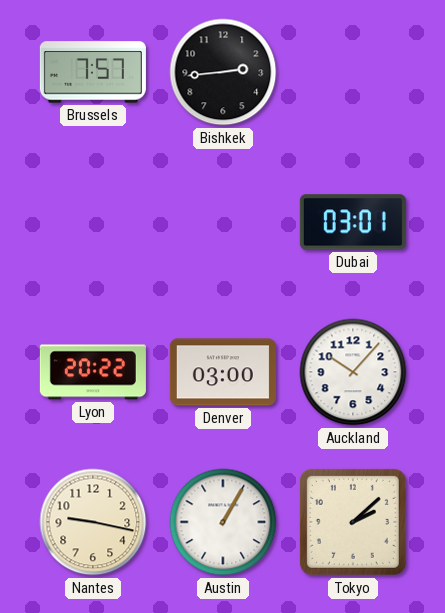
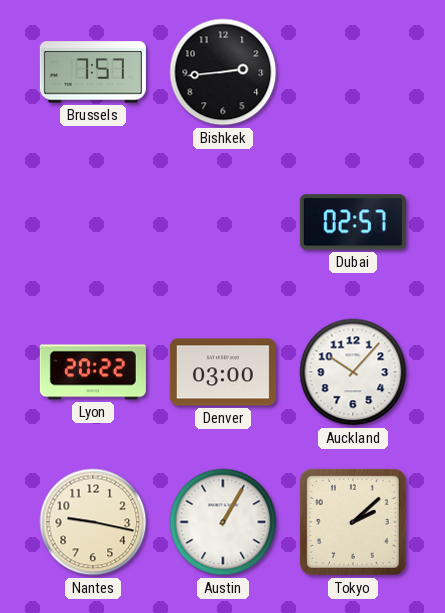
Dubai: 03:01 -> 02:57 (353, 222)
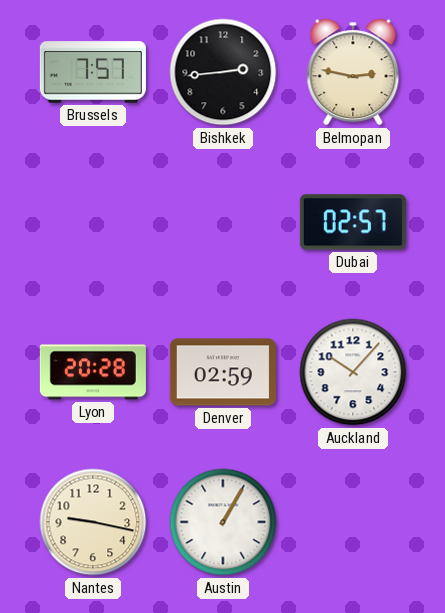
Belmopan: none -> 2:47 (353, 72)
Lyon: 20:22 -> 20:28 (93, 372)
Denver: 03:00 -> 02:59 (223, 372)
Tokyo: 2:08 -> none (353, 522)
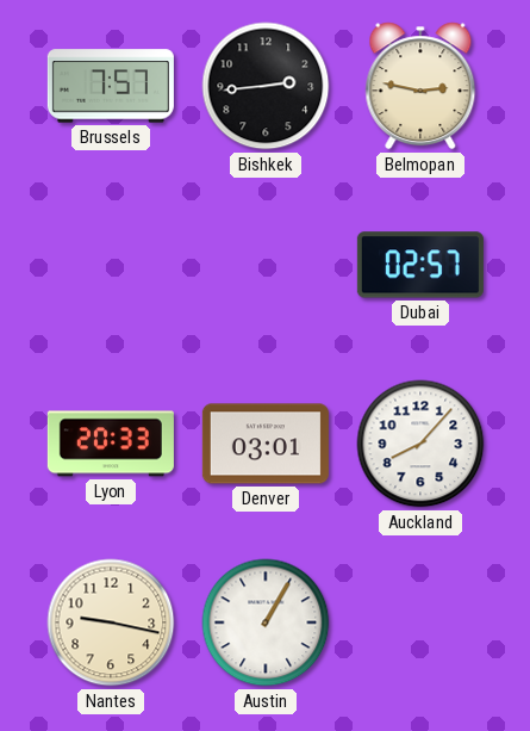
Lyon: 20:28 -> 20:33 (111, 444)
Denver: 02:59 -> 03:01 (266, 444)
Auckland: 10:07 -> 8:07 (420, 444)
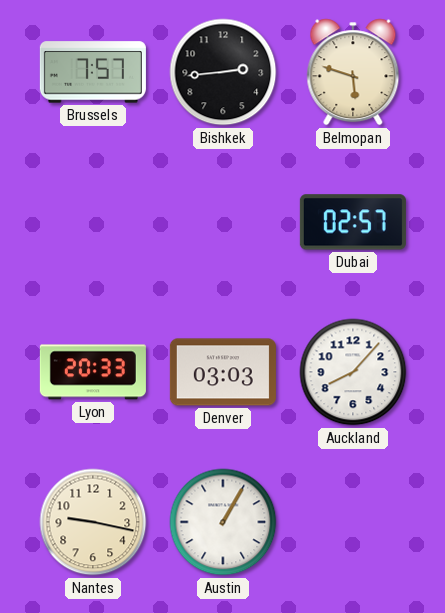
Belmopan: 2:47 -> 5:48 (353, 72)
Denver: 03:01 -> 03:03 (223, 372)
